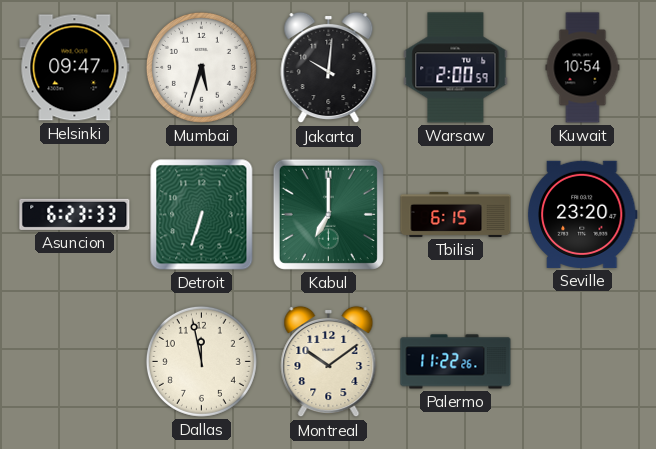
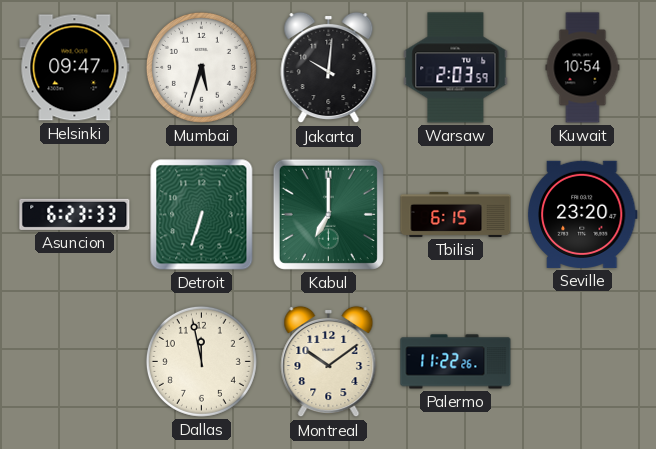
Warsaw: 2:00 -> 2:03 (456, 68)
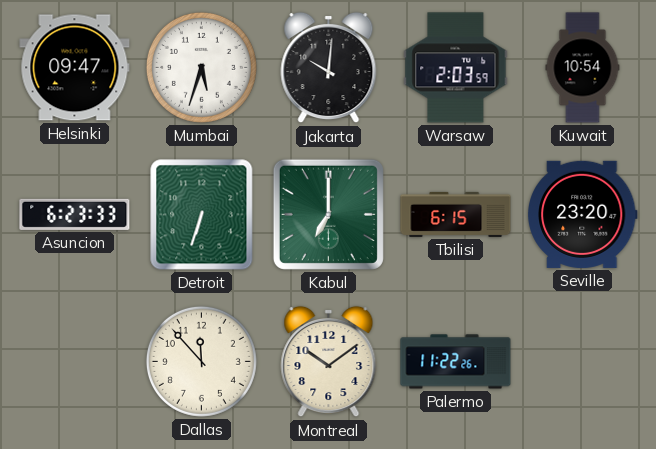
Dallas: 11:58 -> 11:53 (201, 361)
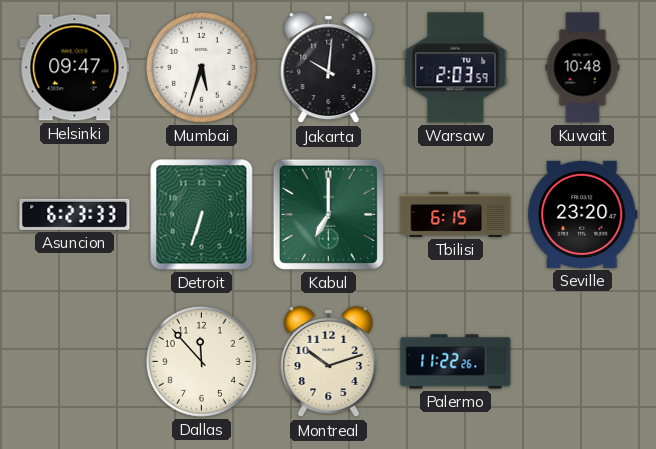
Kuwait: 10:54 -> 10:48 (583, 68)
Montreal: 10:09 -> 10:12 (329, 362)
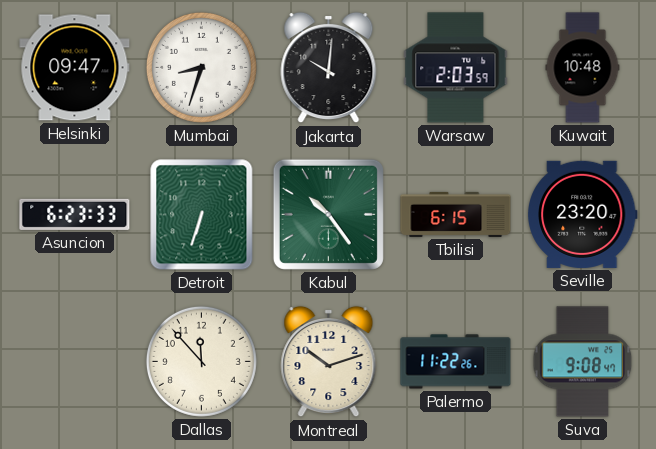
Mumbai: 5:33 -> 8:33 (201, 67)
Kabul: 7:00 -> 10:24 (328, 214)
Suva: none -> 9:08 (583, 362)
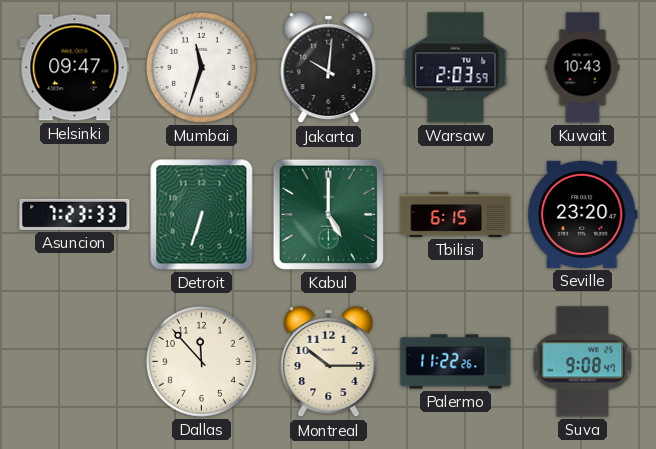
Mumbai: 8:33 -> 11:33 (201, 67)
Kuwait: 10:48 -> 10:43 (583, 68)
Asuncion: 6:23 -> 7:23 (75, 214)
Kabul: 10:24 -> 5:00 (328, 214)
Montreal: 10:12 -> 10:15 (329, 362)
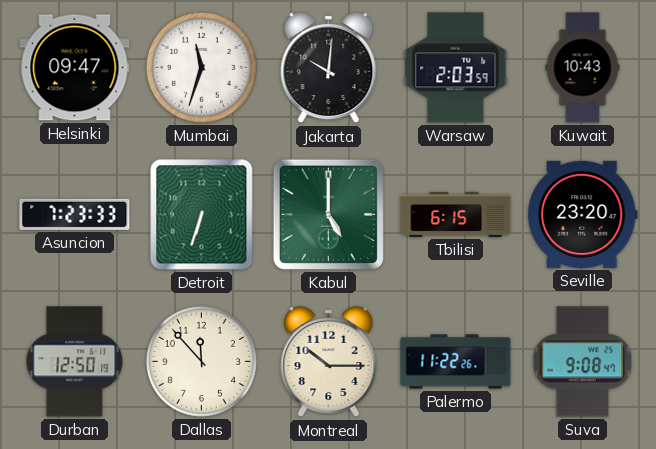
Durban: none -> 12:50 (75, 362)
